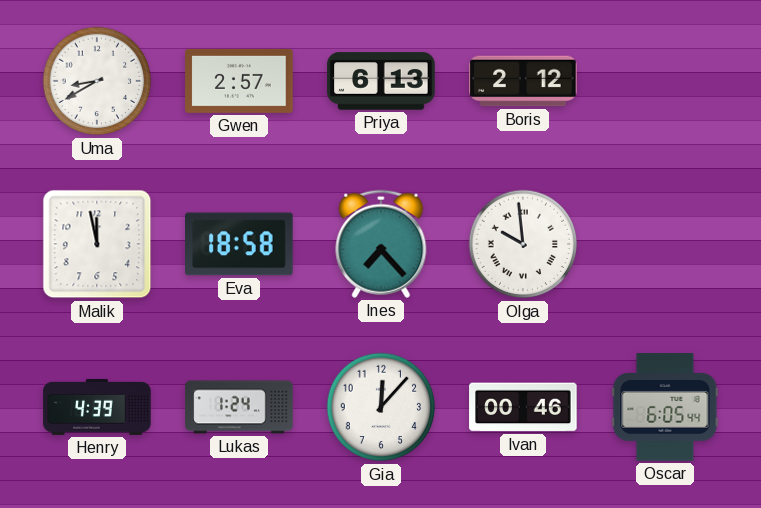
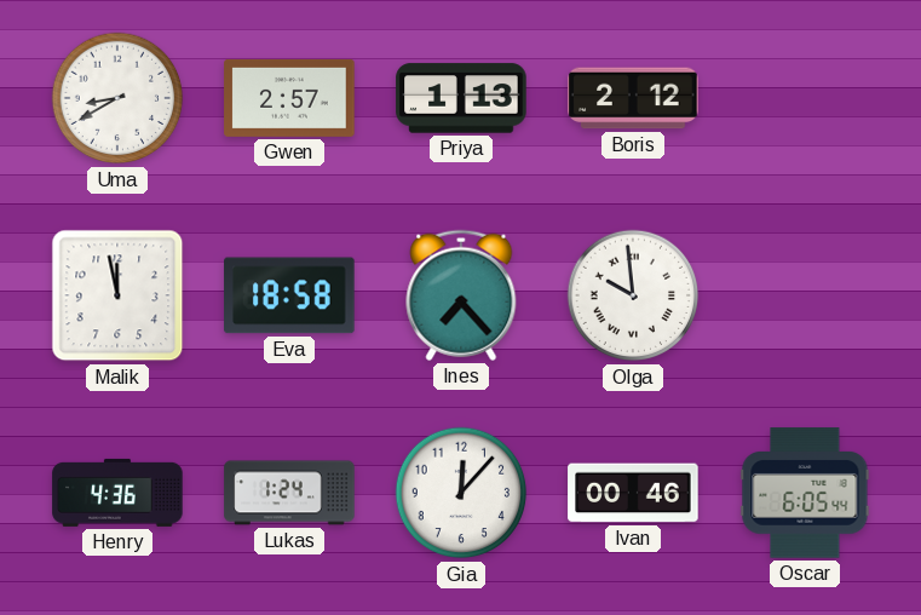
Priya: 6:13 -> 1:13 (461, 98)
Henry: 4:39 -> 4:36 (117, 493)
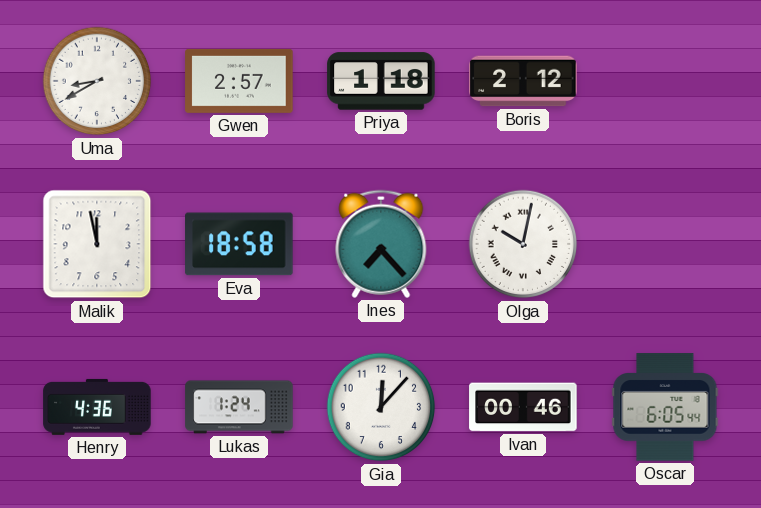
Priya: 1:13 -> 1:18 (381, 81)
Olga: 9:59 -> 10:02 (523, 244)
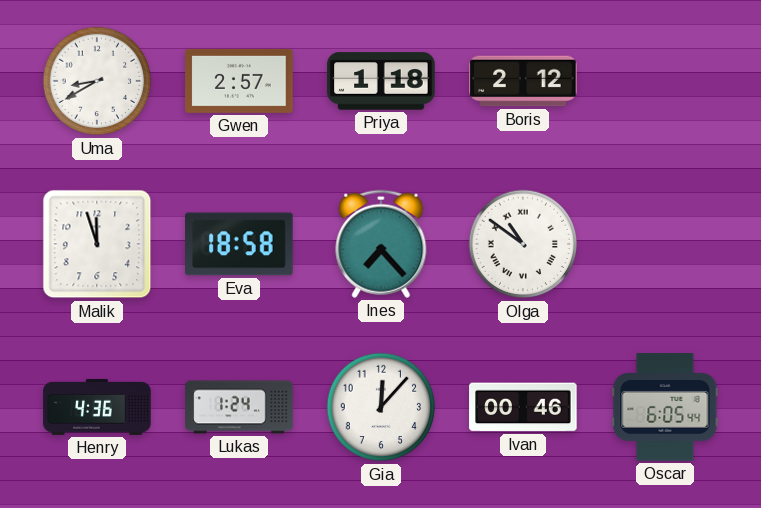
Malik: 11:58 -> 11:57 (97, 244)
Olga: 10:02 -> 10:51 (523, 244)
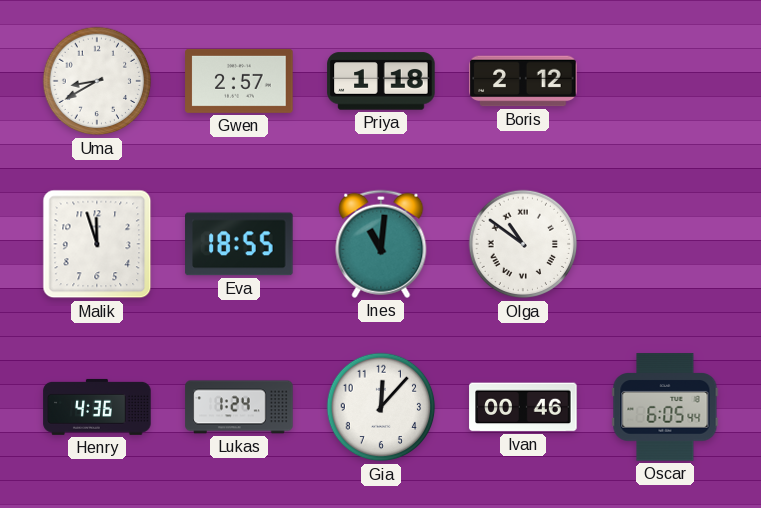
Eva: 18:58 -> 18:55 (239, 244)
Ines: 7:23 -> 11:01 (381, 244)
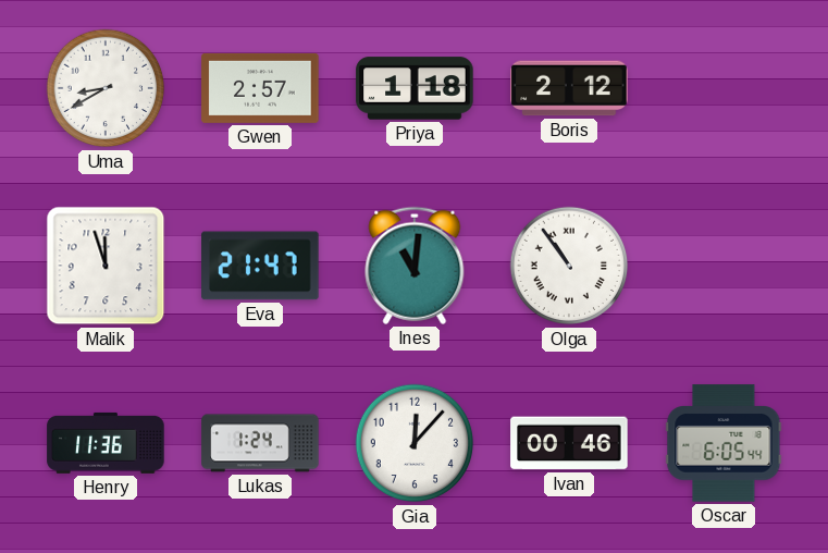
Eva: 18:55 -> 21:47 (260, 266)
Olga: 10:51 -> 10:54 (569, 266)
Henry: 4:36 -> 11:36 (106, 443)
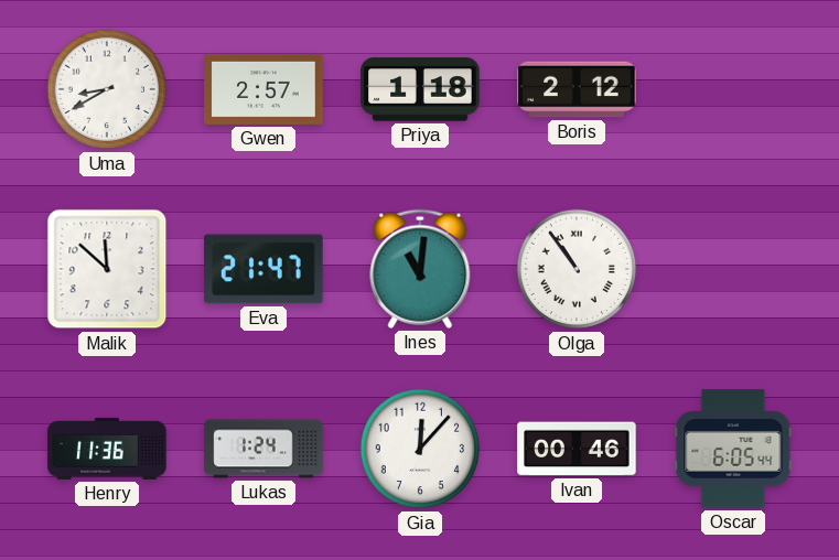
Malik: 11:57 -> 11:52 (107, 269)
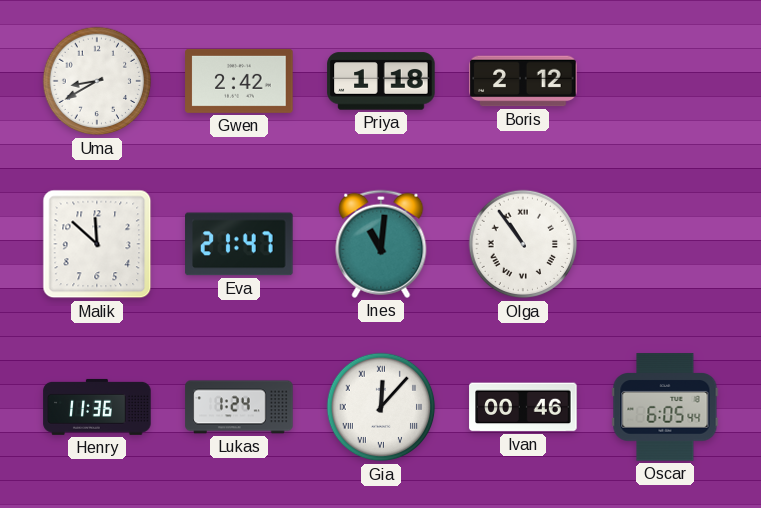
Gwen: 2:57 -> 2:42 (239, 81)
Gia numerals: Arabic -> Roman (381, 407)
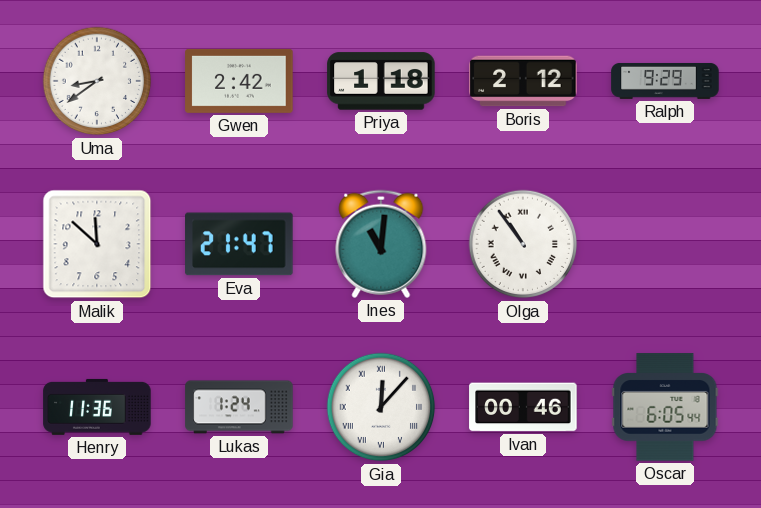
Uma: 8:40 -> 8:39 (97, 81)
Ralph: none -> 9:29 (665, 81)
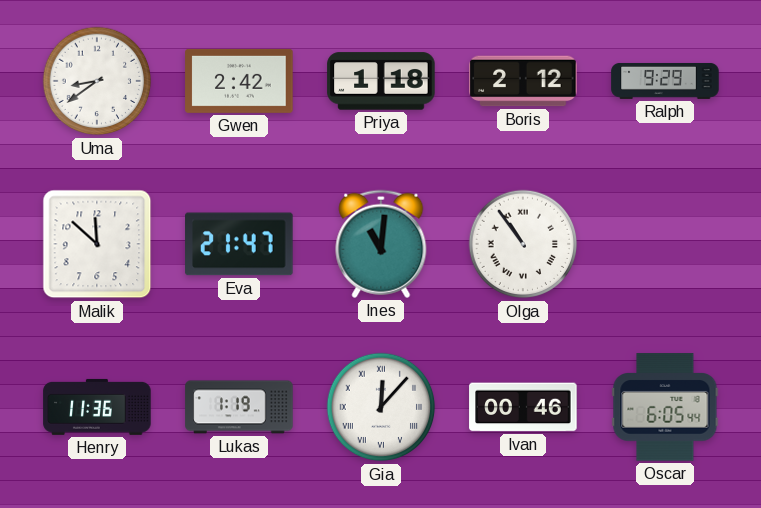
Lukas: 1:24 -> 1:19 (239, 407)
